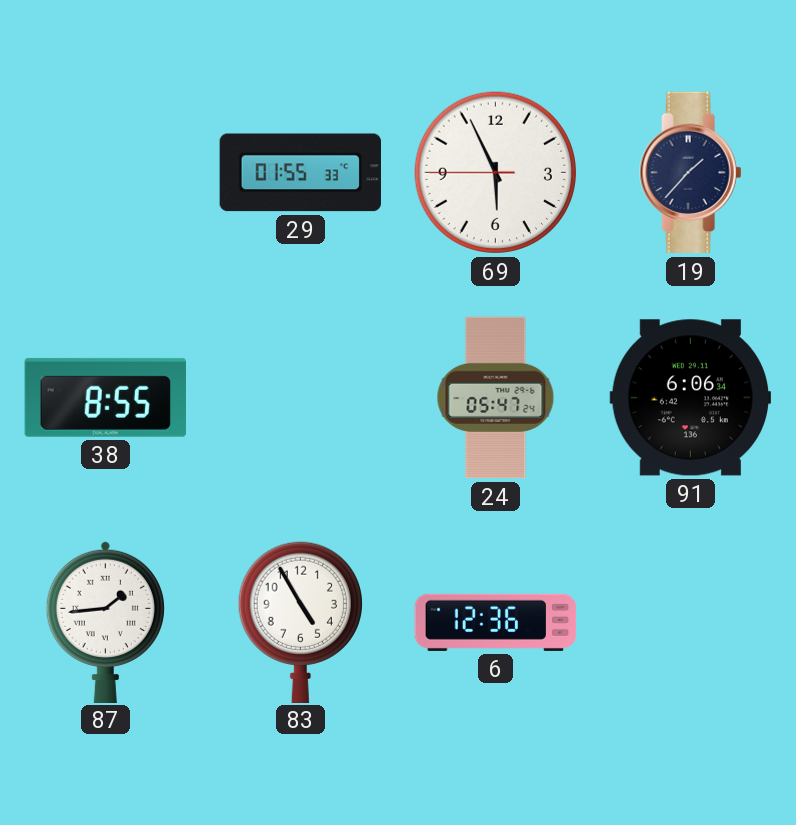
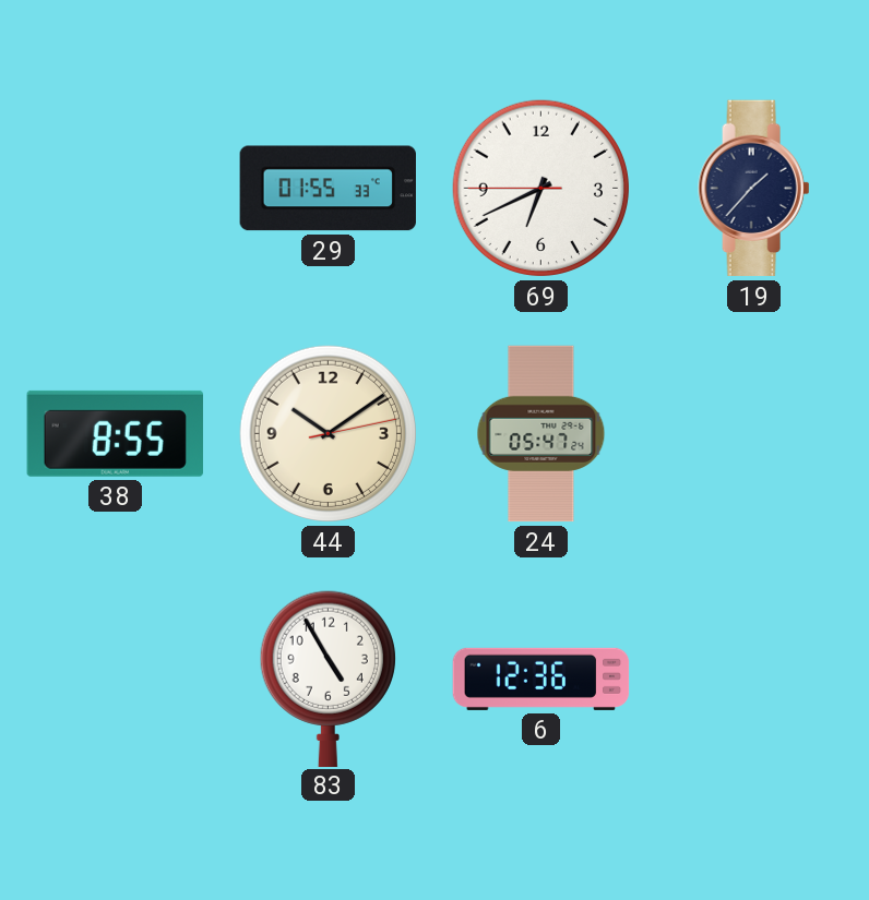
69: 5:55 -> 6:40 (541, 189)
44: none -> 10:09 (329, 434)
91: 6:06 -> none (690, 398)
87: 1:44 -> none (105, 621)
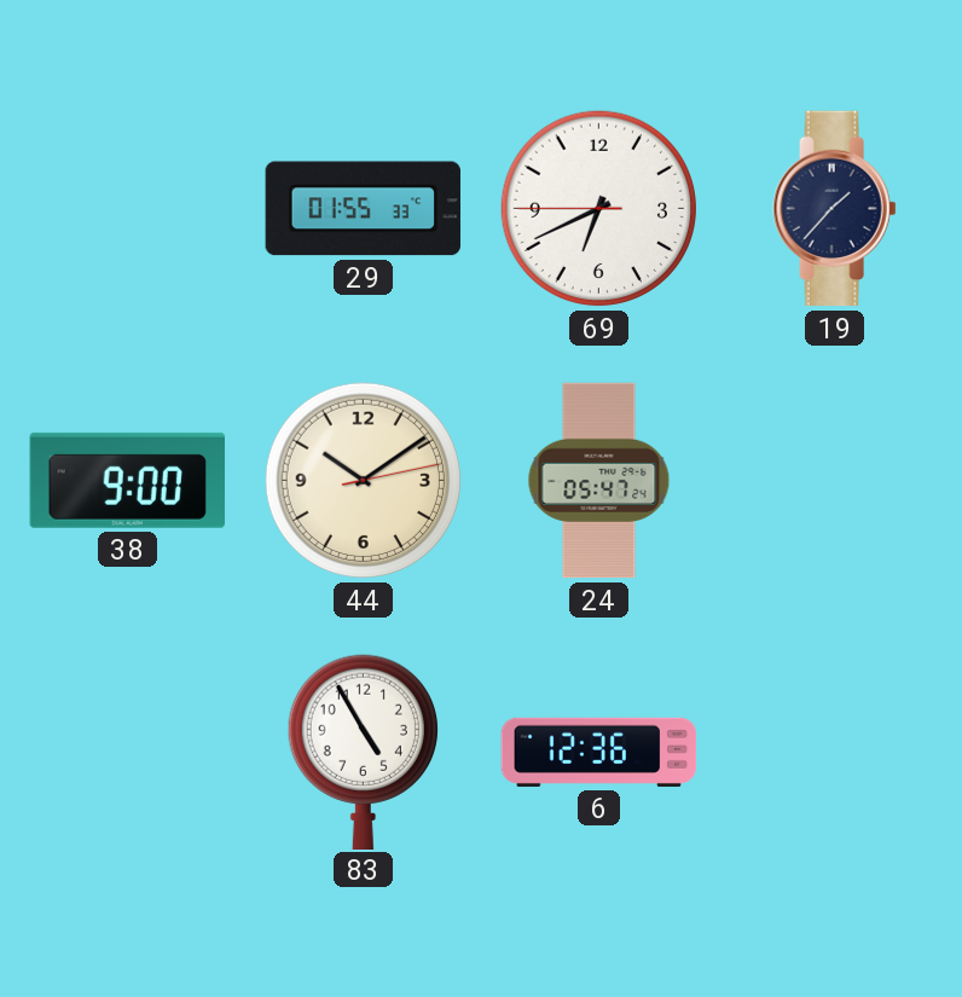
38: 8:55 -> 9:00 (127, 480)
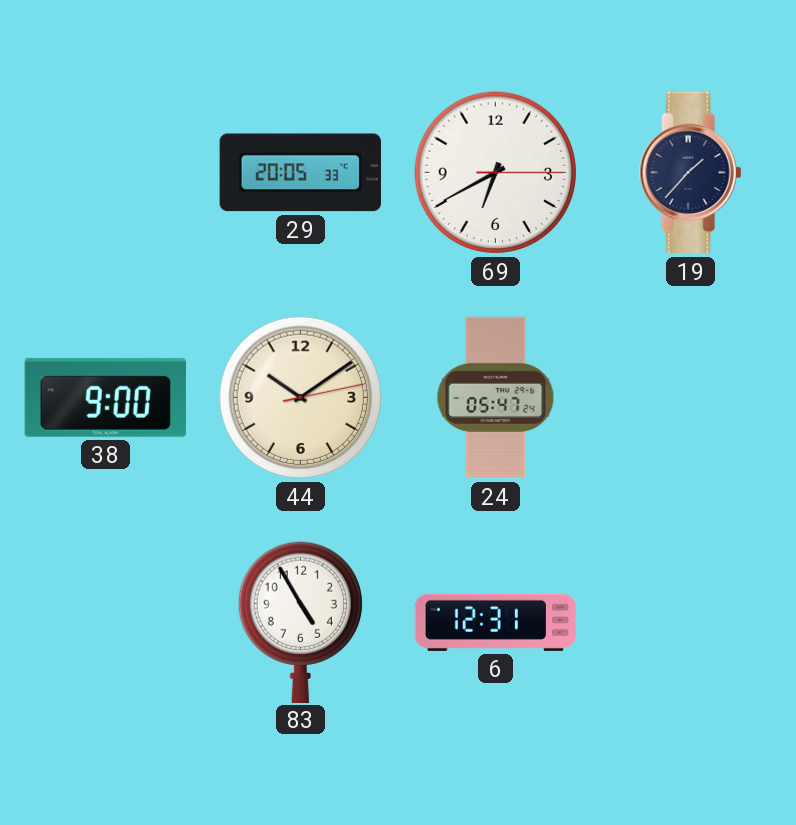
29: 01:55 -> 20:05 (300, 173)
69: 6:40:45 -> 6:40:15 (496, 173)
6: 12:36 -> 12:31 (496, 622)
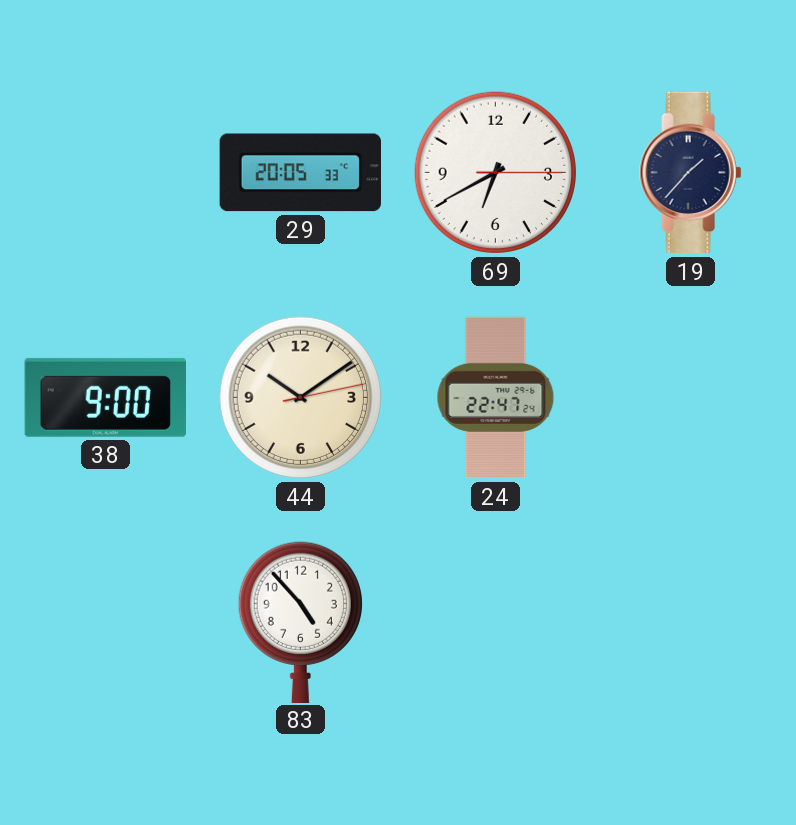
24: 05:47 -> 22:47 (496, 398)
83: 4:55 -> 4:53 (300, 622)
6: 12:31 -> none (496, 622)
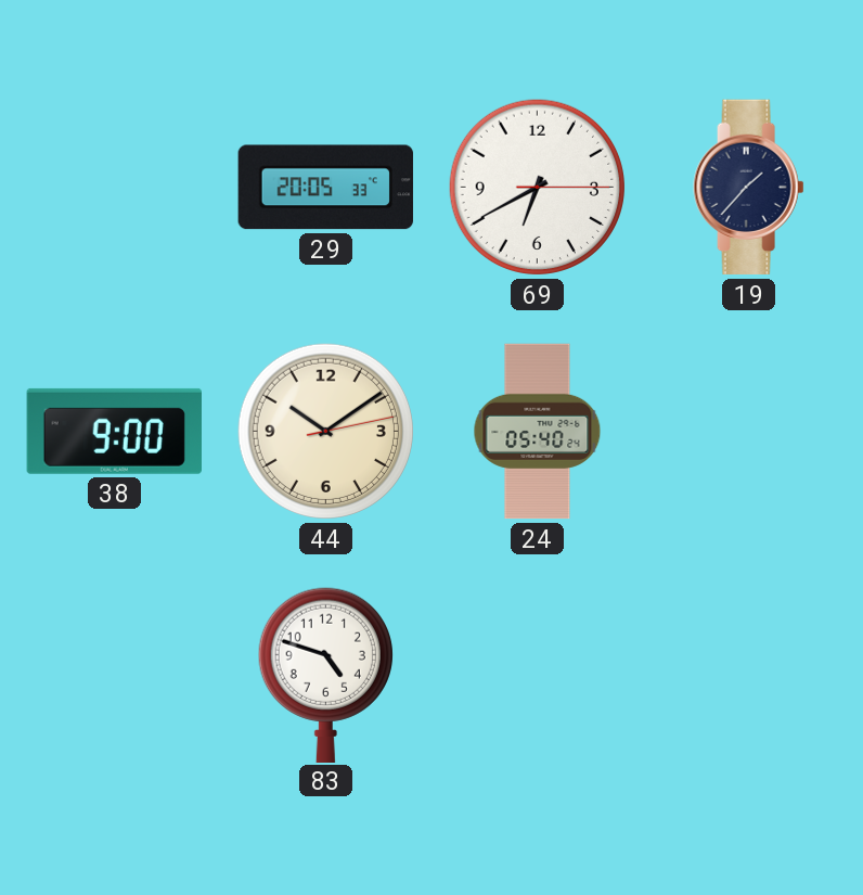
24: 22:47 -> 05:40 (538, 432)
83: 4:53 -> 4:48 (325, 675)
